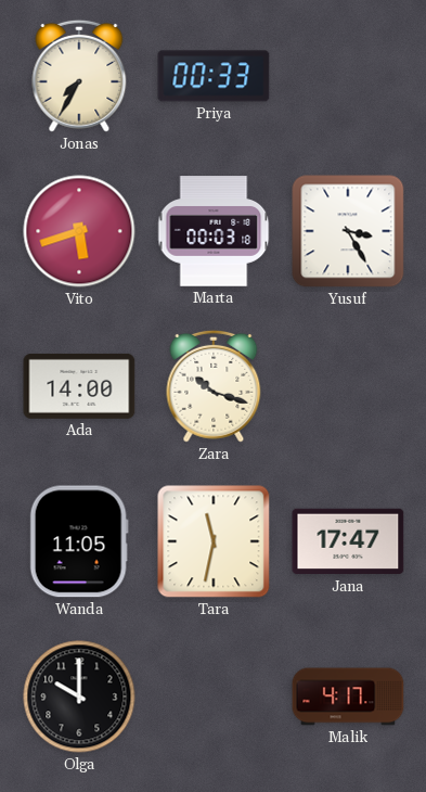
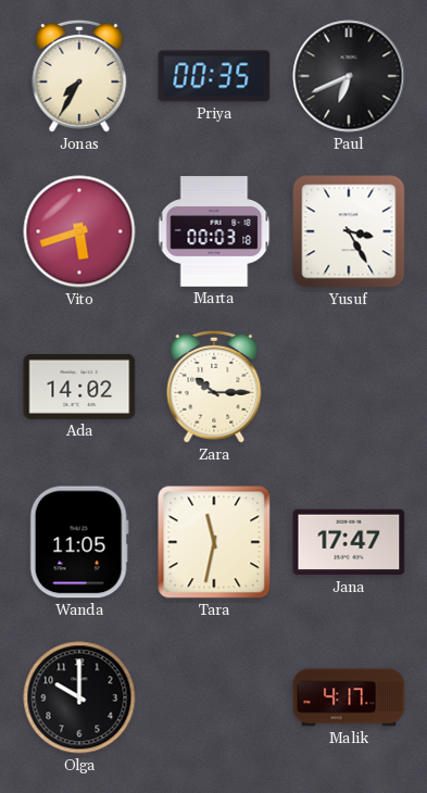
Priya: 00:33 -> 00:35 (214, 76)
Paul: none -> 6:41 (349, 76)
Ada: 14:00 -> 14:02 (79, 387)
Zara: 10:18 -> 10:15 (214, 387)
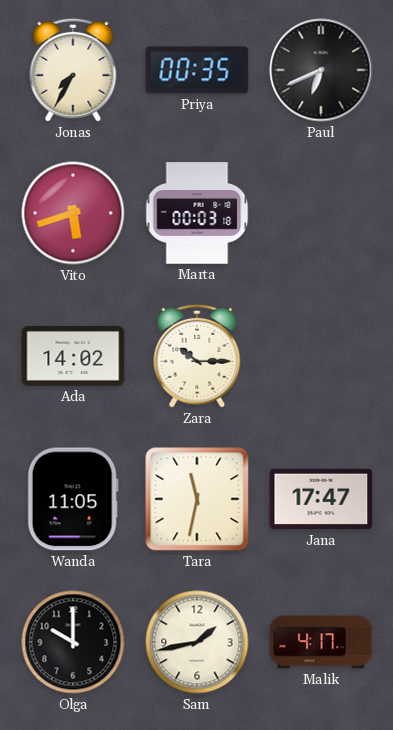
Yusuf: 3:25 -> none (349, 231)
Sam: none -> 1:43 (197, 642)
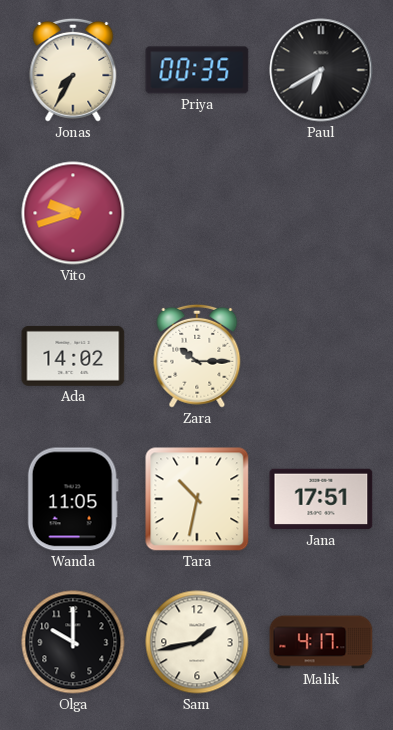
Paul: 6:41 -> 6:40 (321, 70)
Vito: 5:42 -> 9:42 (73, 213)
Marta: 00:03 -> none (197, 213)
Tara: 11:32 -> 10:32 (197, 499)
Jana: 17:47 -> 17:51 (321, 499)
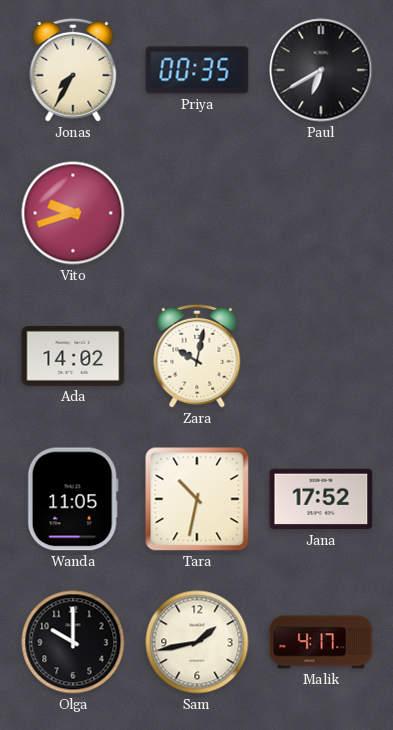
Zara: 10:15 -> 10:02 (197, 356)
Jana: 17:51 -> 17:52 (321, 499)
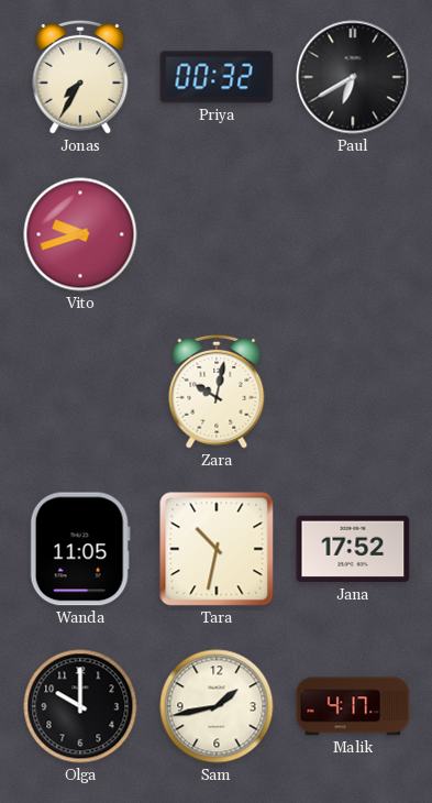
Priya: 00:35 -> 00:32 (217, 77)
Ada: 14:02 -> none (73, 356)
